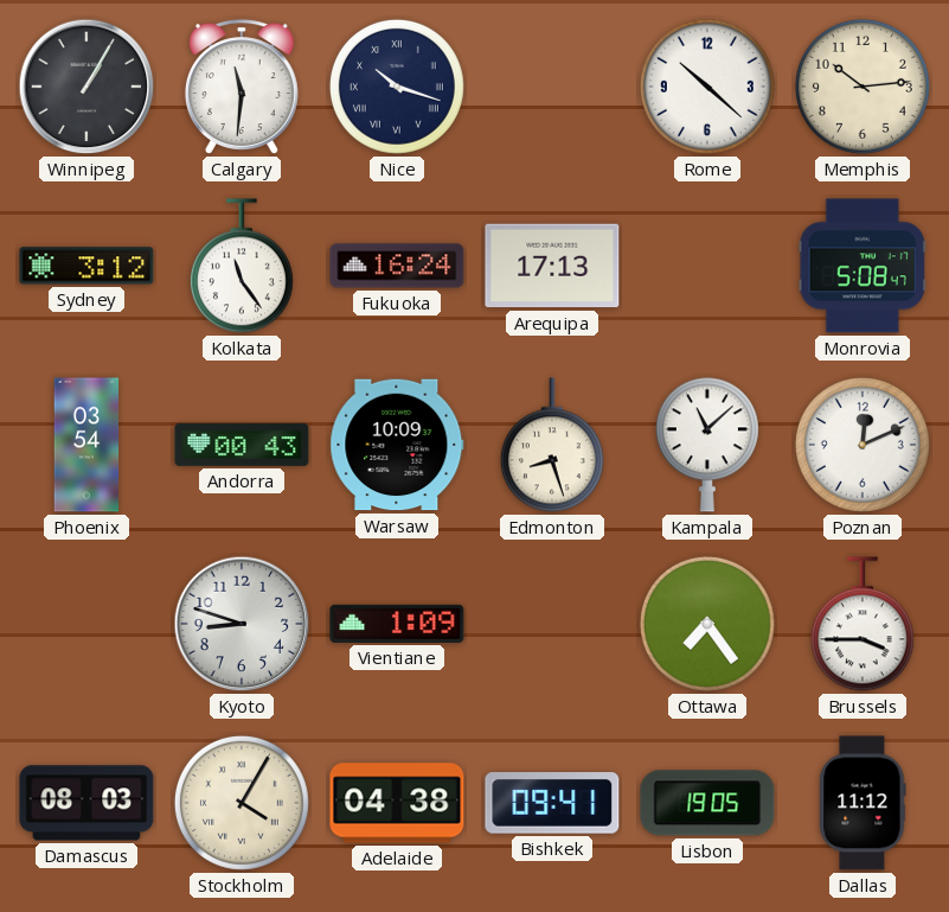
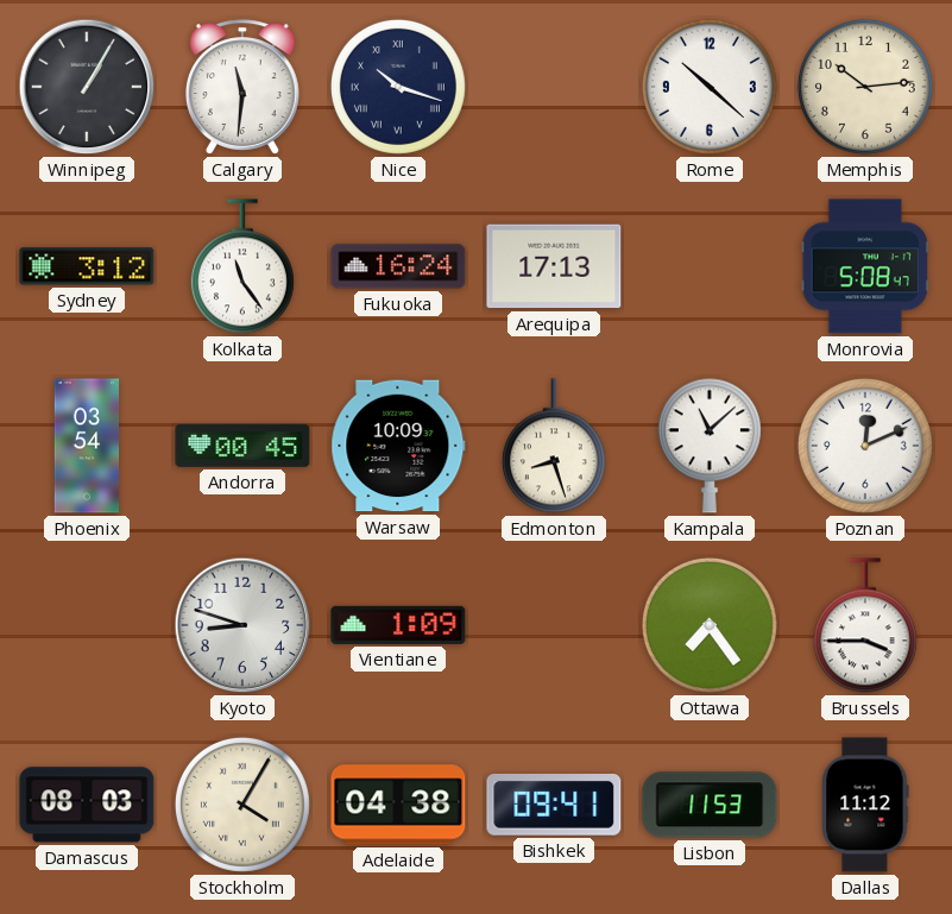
Andorra: 00:43 -> 00:45 (242, 446)
Lisbon: 19:05 -> 11:53 (710, 805)
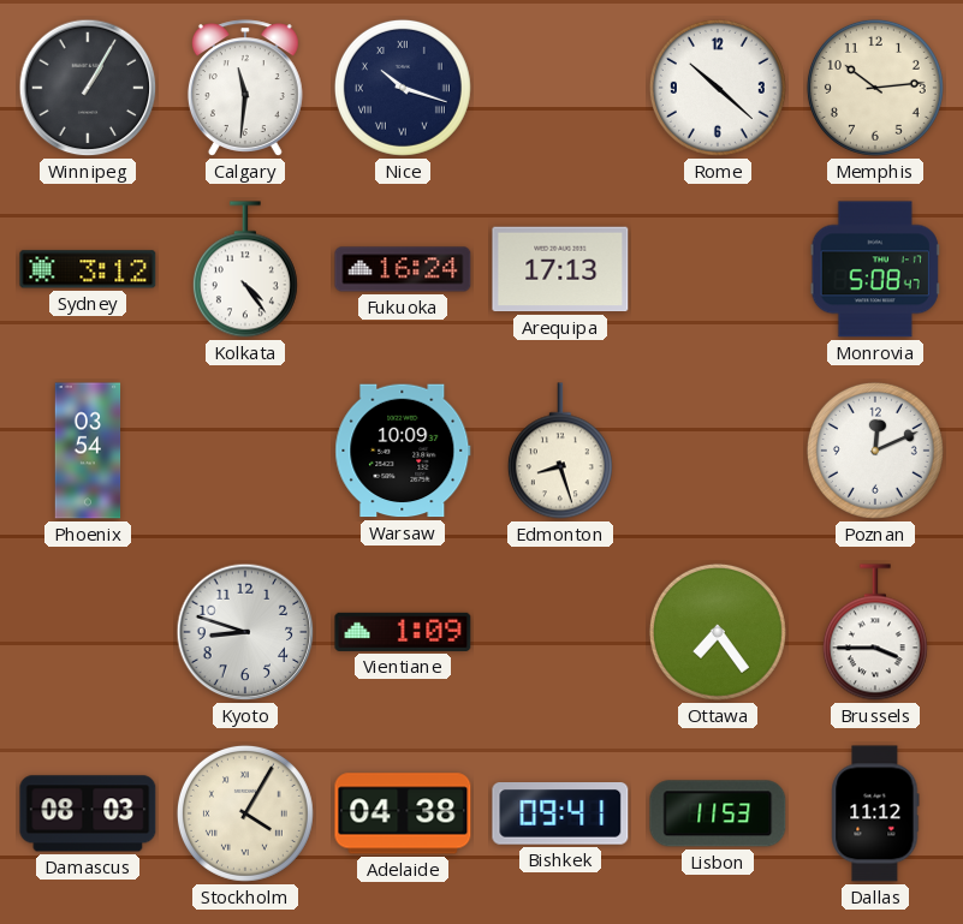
Kolkata: 11:24 -> 4:24 (245, 269)
Andorra: 00:45 -> none (242, 446)
Kampala: 11:08 -> none (710, 446)
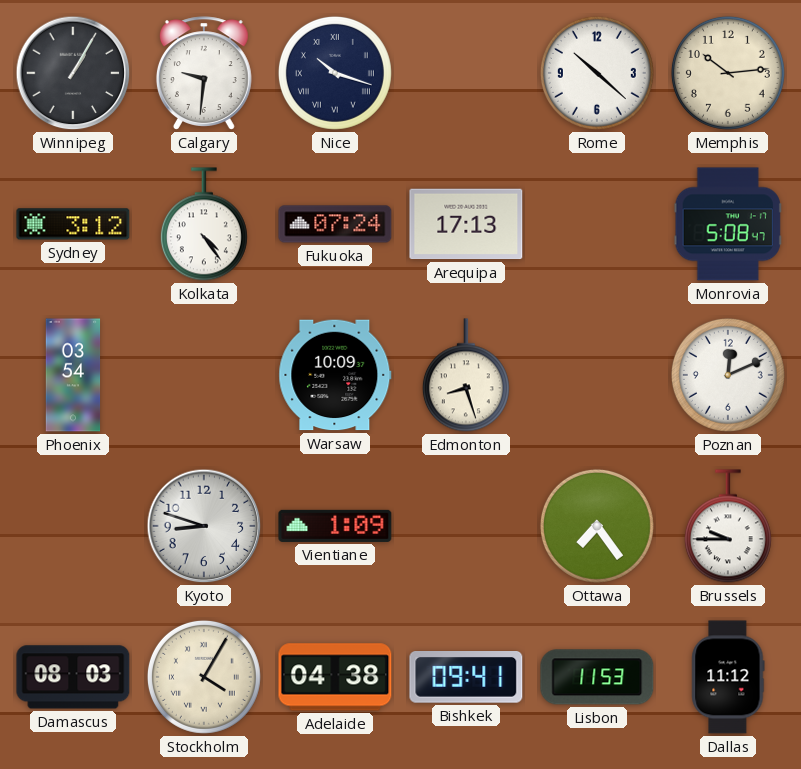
Calgary: 11:31 -> 9:31 (204, 73)
Fukuoka: 16:24 -> 07:24 (335, 224)
Brussels: 3:45 -> 9:45 (728, 526)
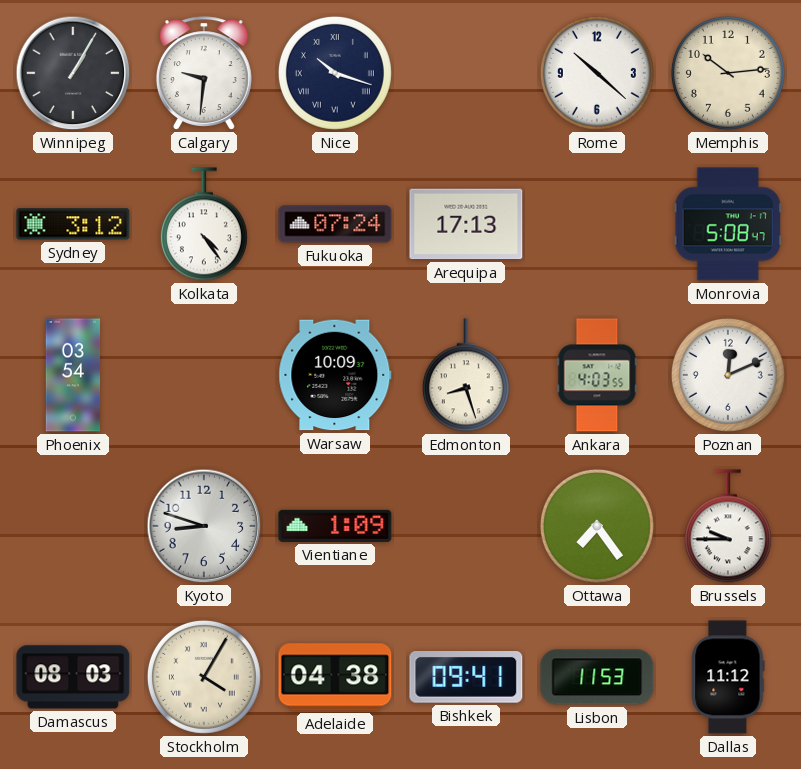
Ankara: none -> 4:03 (597, 375)
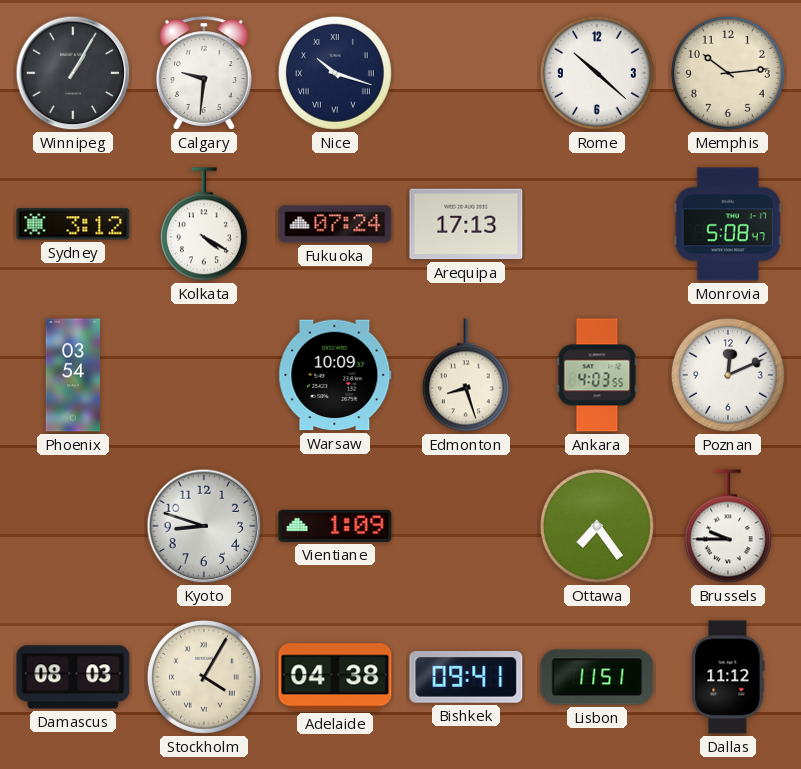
Kolkata: 4:24 -> 4:20 (204, 224)
Lisbon: 11:53 -> 11:51 (597, 677)
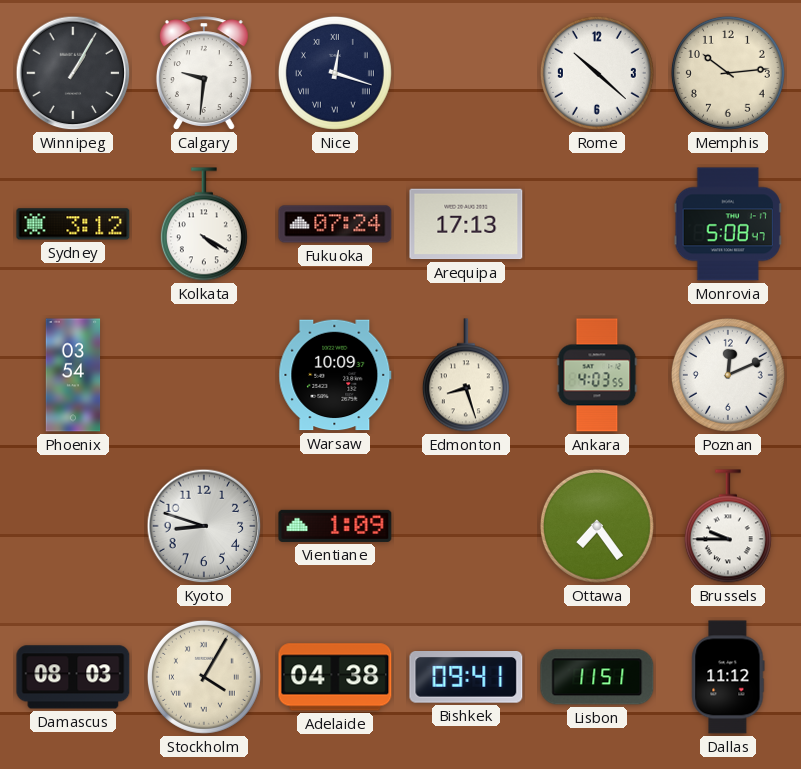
Nice: 10:18 -> 12:18 (335, 73)
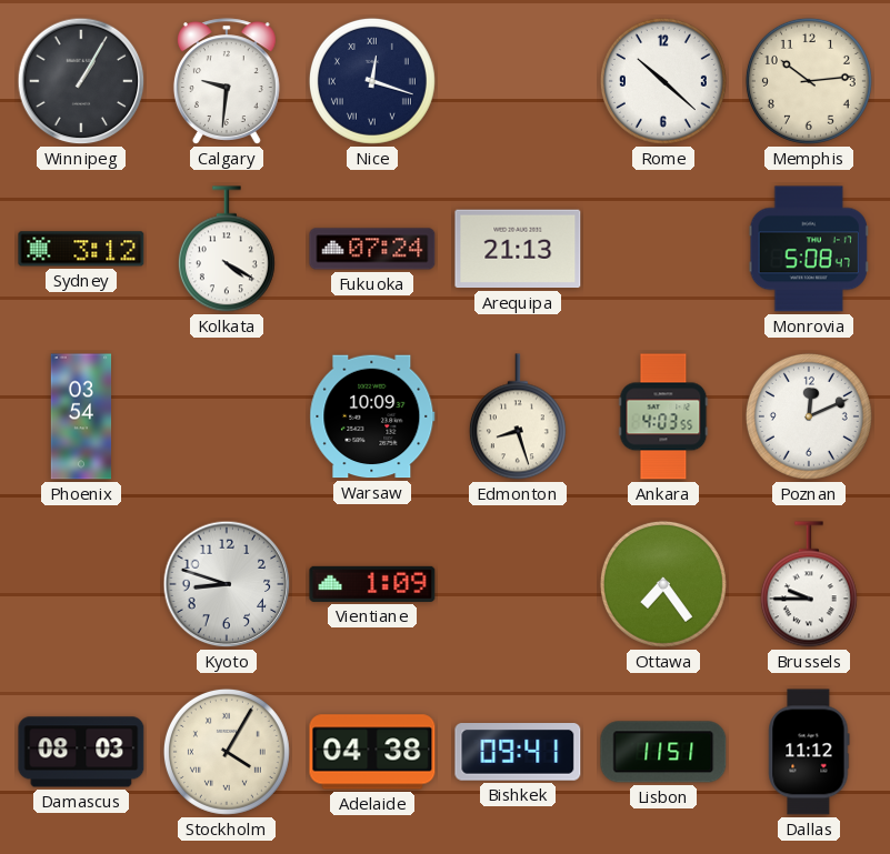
Arequipa: 17:13 -> 21:13 (518, 249)
